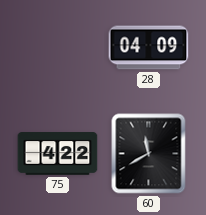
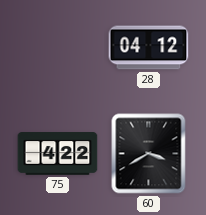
28: 04:09 -> 04:12 (149, 48)
60: 11:40 -> 3:40 (149, 154)
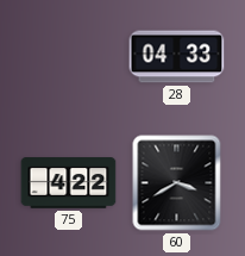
28: 04:12 -> 04:33 (177, 57)
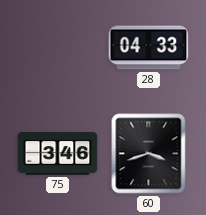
75: 4:22 -> 3:46 (58, 154)
60: 3:40 -> 3:42 (149, 154)
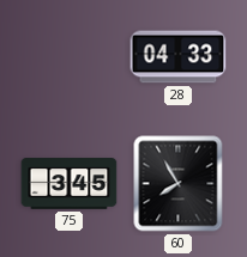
75: 3:46 -> 3:45 (70, 184)
60: 3:42 -> 7:55 (179, 184)
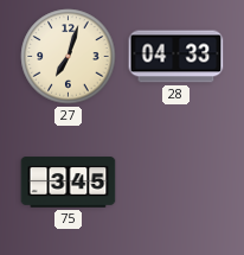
27: none -> 7:03 (69, 57)
60: 7:55 -> none (179, 184)
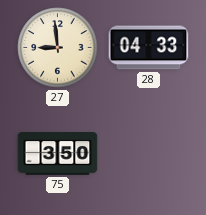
27: 7:03 -> 8:59 (58, 48)
75: 3:45 -> 3:50 (58, 154)
